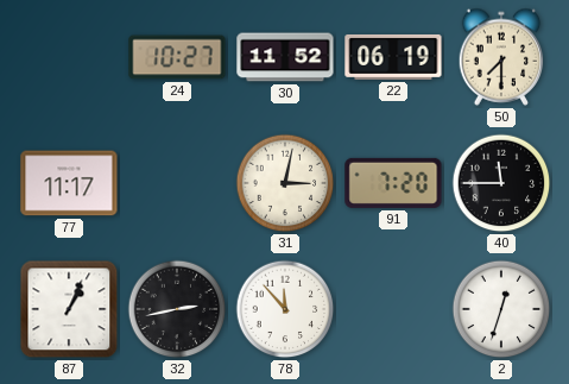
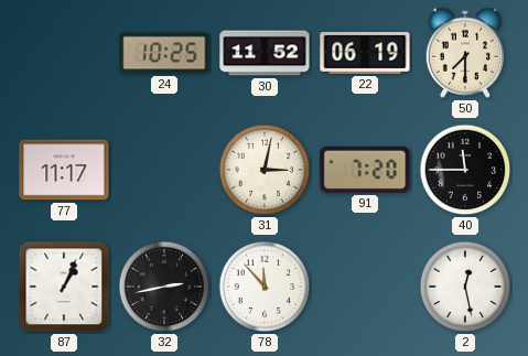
24: 10:27 -> 10:25 (164, 53)
2: 12:33 -> 12:28 (465, 287)
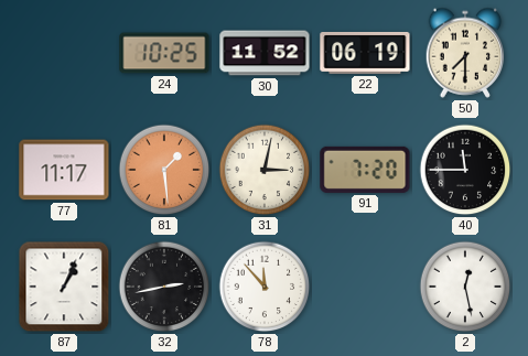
81: none -> 1:29 (164, 170)
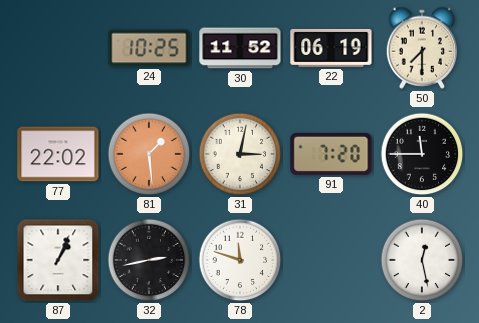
77: 11:17 -> 22:02 (58, 154)
78: 11:53 -> 11:48 (240, 260)
